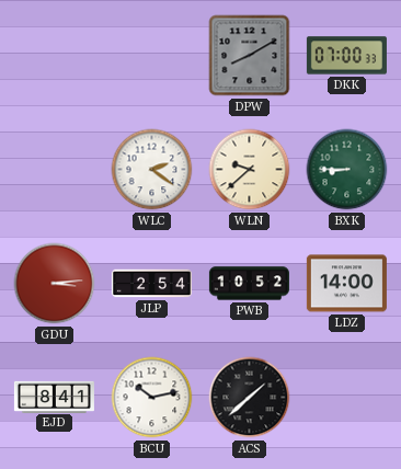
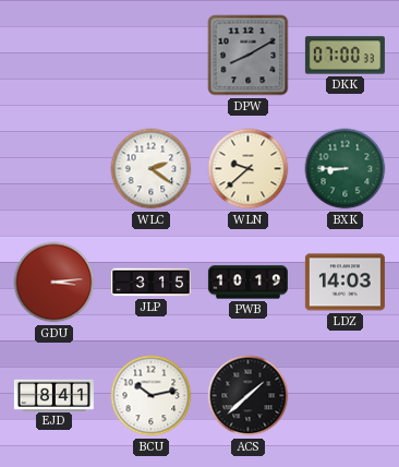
JLP: 2:54 -> 3:15 (150, 283)
PWB: 10:52 -> 10:19 (247, 283)
LDZ: 14:00 -> 14:03 (344, 283)
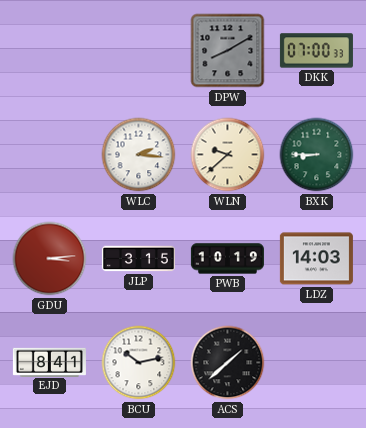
WLC: 2:21 -> 2:16 (139, 155)
